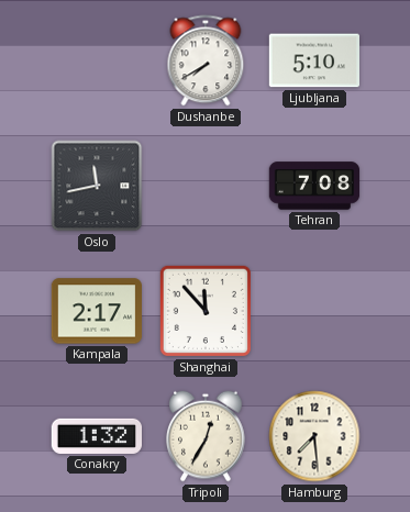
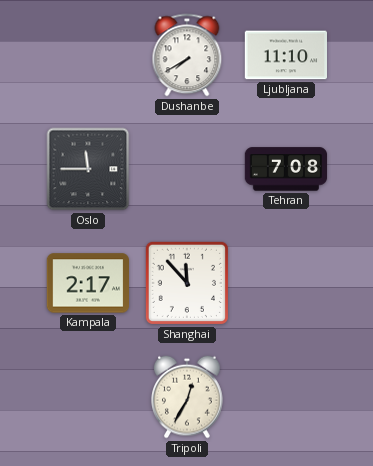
Ljubljana: 5:10 -> 11:10 (285, 55)
Oslo: 11:43 -> 11:45 (88, 169)
Conakry: 1:32 -> none (96, 436)
Hamburg: 7:29 -> none (314, 436)
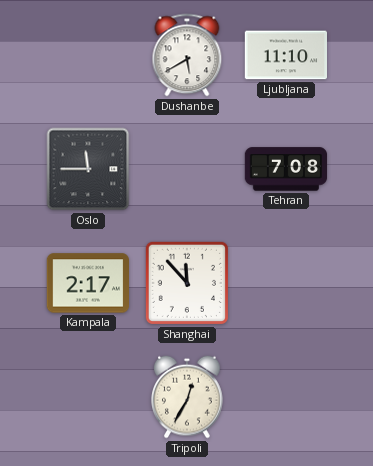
Dushanbe: 7:40 -> 5:40 (187, 55)
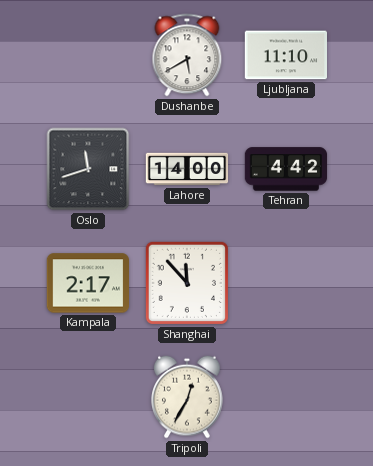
Oslo: 11:45 -> 11:42 (88, 169)
Lahore: none -> 14:00 (187, 169)
Tehran: 7:08 -> 4:42 (286, 169)
